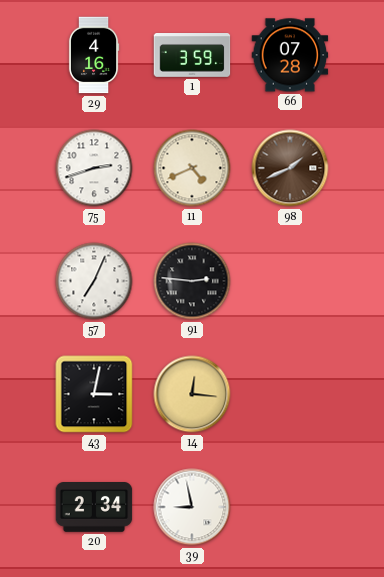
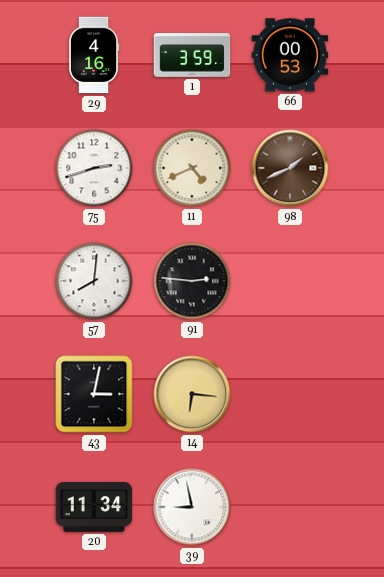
66: 07:28 -> 00:53 (290, 55)
57: 7:04 -> 8:01 (94, 281)
14: 12:16 -> 6:16 (192, 394)
20: 2:34 -> 11:34 (94, 508)
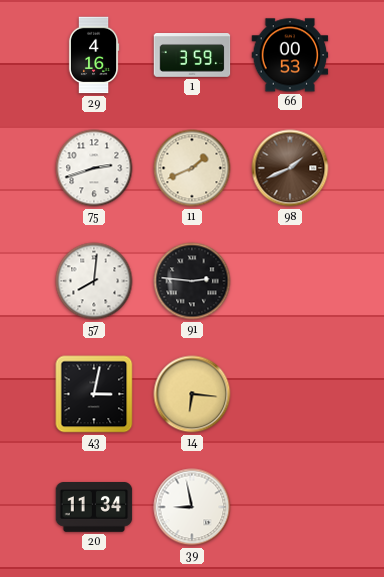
11: 4:41 -> 1:41 (192, 168)
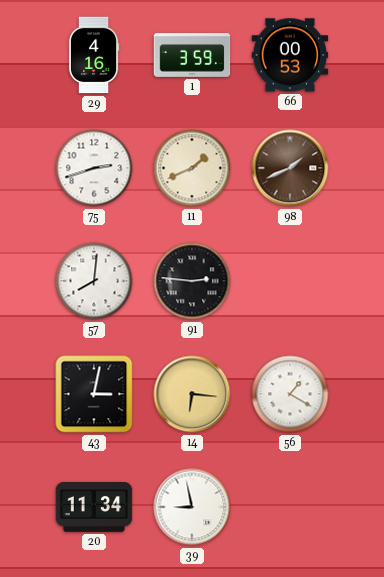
56: none -> 1:20 (290, 394)
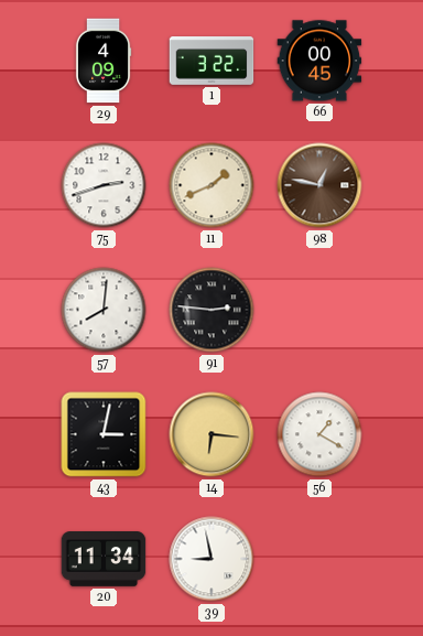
29: 4:16 -> 4:09 (104, 61)
1: 3:59 -> 3:22 (211, 62)
66: 00:53 -> 00:45 (319, 61)
98: 1:41 -> 12:47 (319, 185)
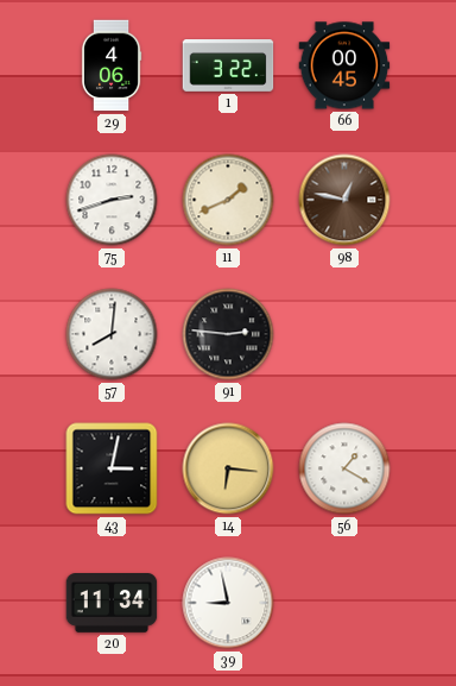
29: 4:09 -> 4:06 (112, 65)
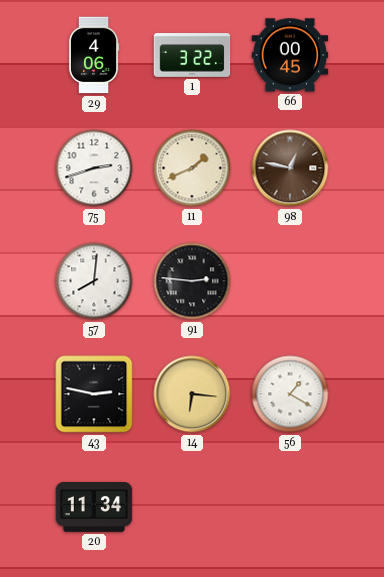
43: 3:02 -> 2:47 (94, 394)
39: 8:58 -> none (228, 603)
